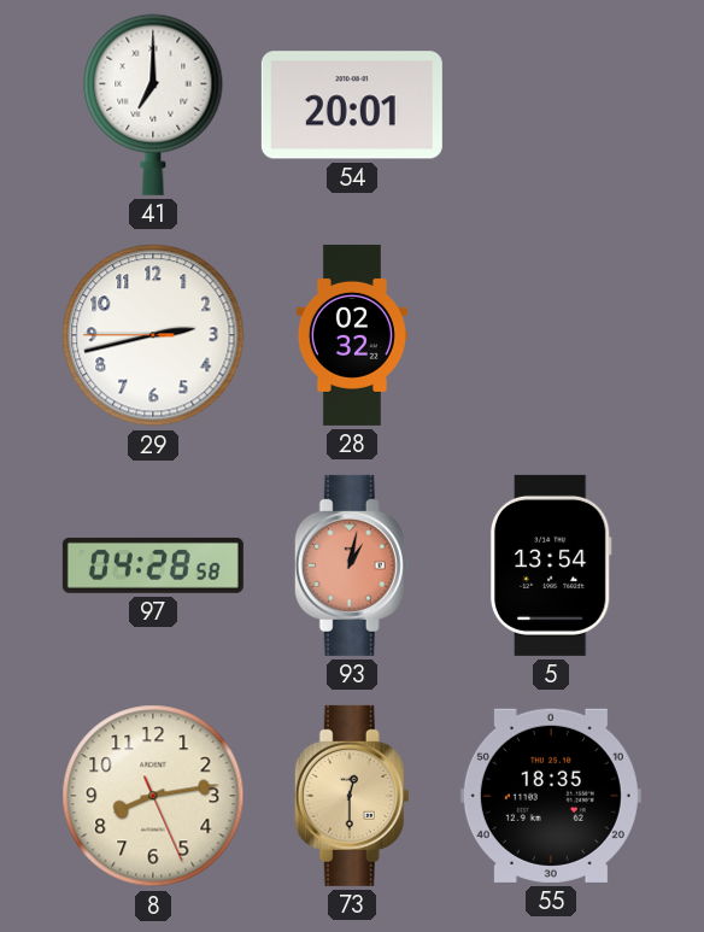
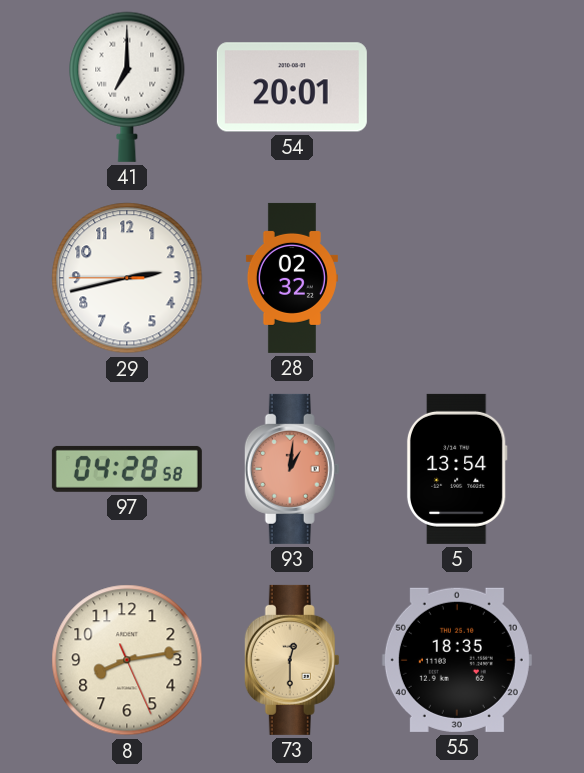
93: 1:02 -> 1:01 (292, 469)
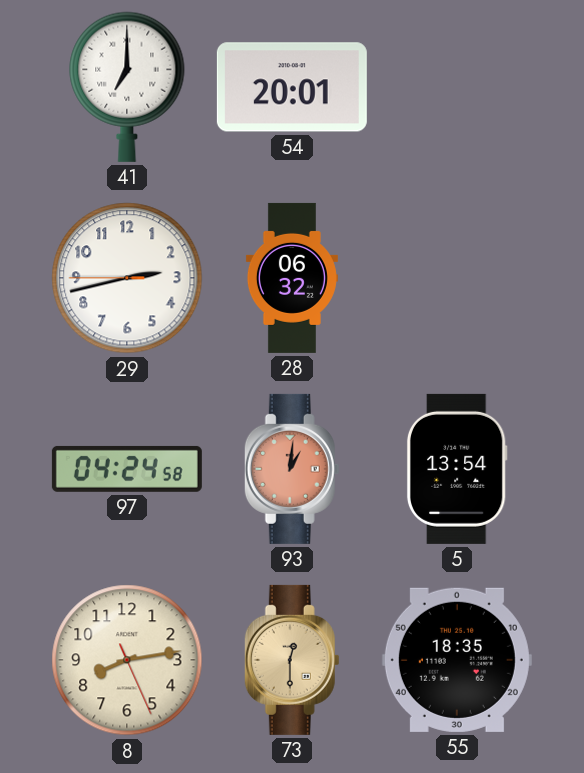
28: 02:32 -> 06:32 (292, 278)
97: 04:28 -> 04:24 (127, 469)
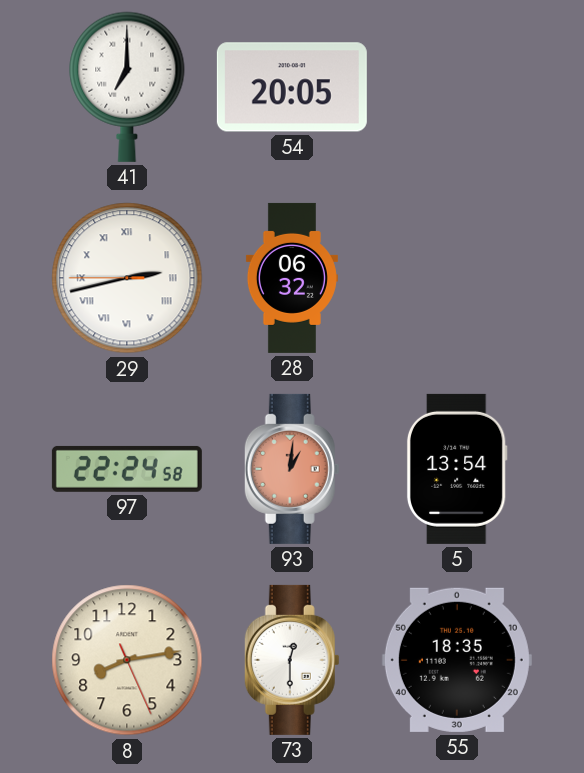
54: 20:01 -> 20:05 (292, 87)
29 numerals: Arabic -> Roman (127, 278)
97: 04:24 -> 22:24 (127, 469)
73 dial: champagne -> white (292, 660)
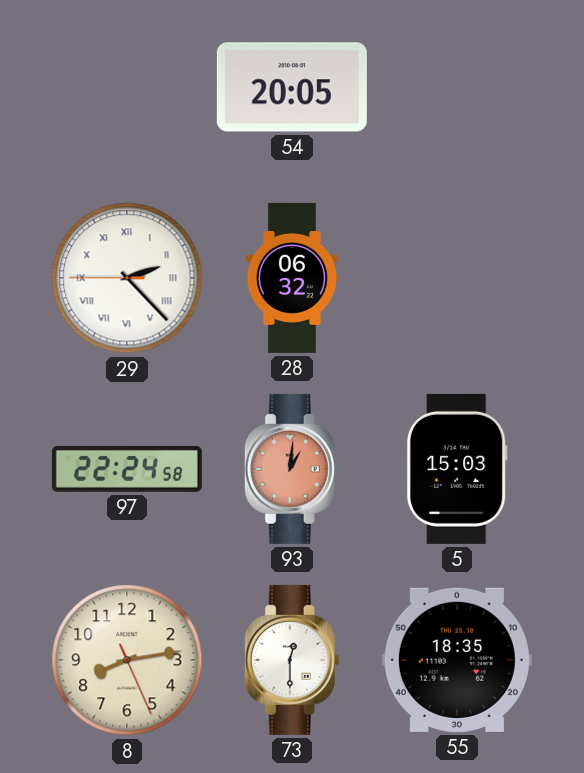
41: 7:00 -> none (127, 87)
29: 2:42 -> 2:22 (127, 278)
5: 13:54 -> 15:03 (457, 469)
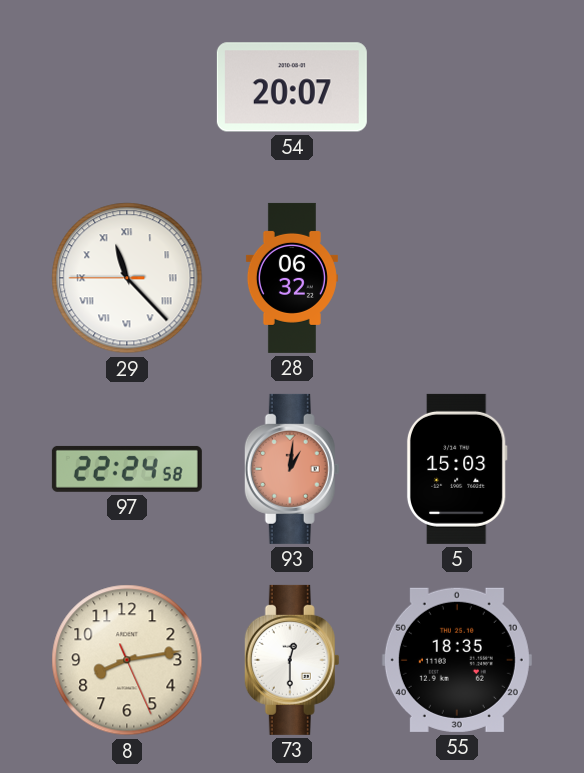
54: 20:05 -> 20:07 (292, 87)
29: 2:22 -> 11:22 (127, 278)
